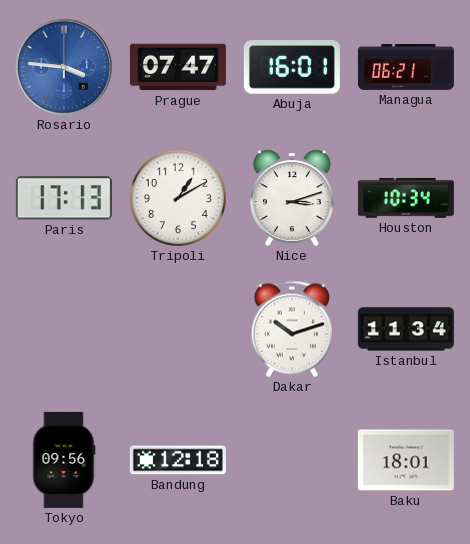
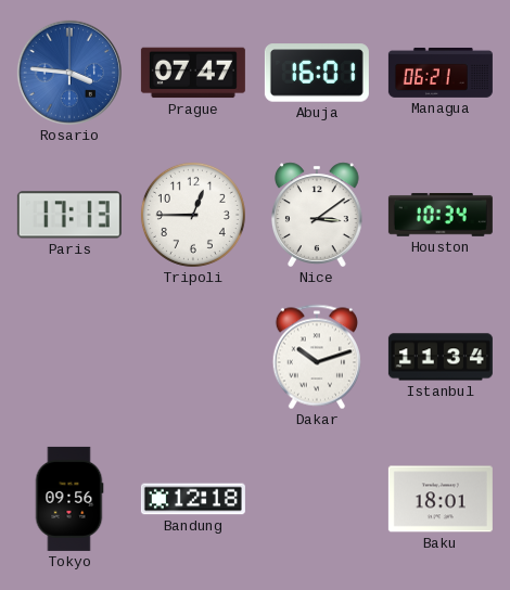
Tripoli: 1:10 -> 12:45 (193, 215)
Nice: 3:12 -> 3:09 (317, 215)
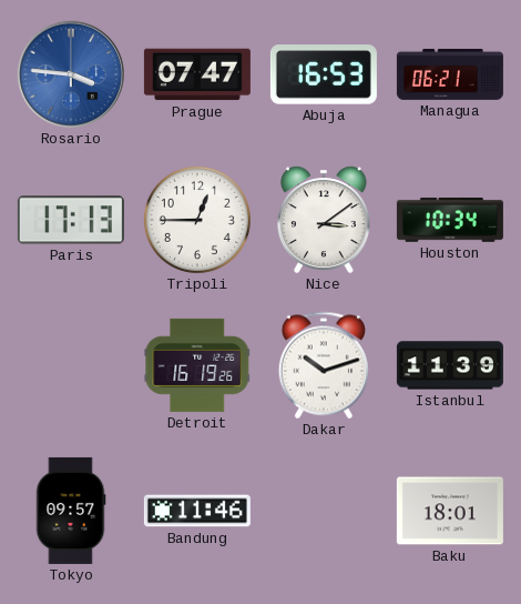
Abuja: 16:01 -> 16:53 (324, 74)
Detroit: none -> 16:19 (197, 365)
Istanbul: 11:34 -> 11:39 (450, 365)
Tokyo: 09:56 -> 09:57 (71, 511)
Bandung: 12:18 -> 11:46 (197, 511)
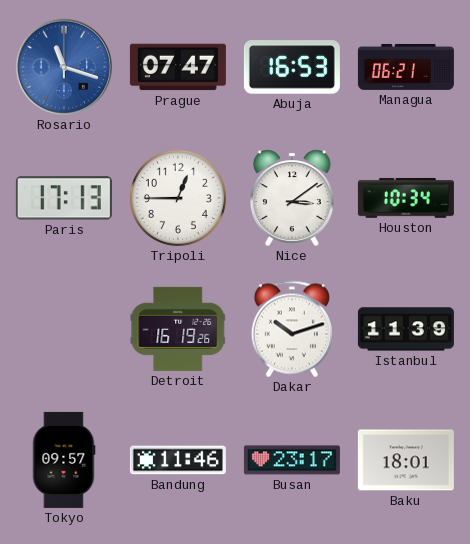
Rosario: 3:46 -> 11:18 (64, 67)
Busan: none -> 23:17 (292, 460)
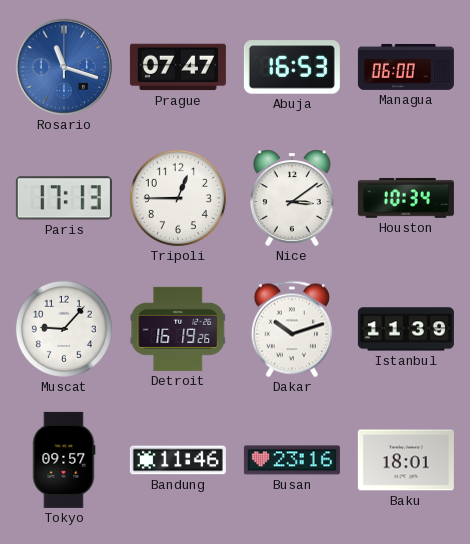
Managua: 06:21 -> 06:00 (406, 67)
Muscat: none -> 9:07 (64, 329)
Busan: 23:17 -> 23:16 (292, 460)
